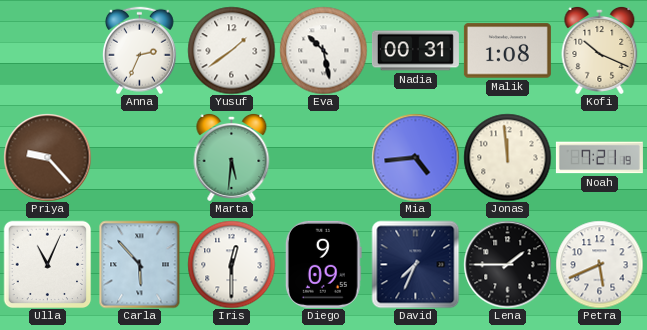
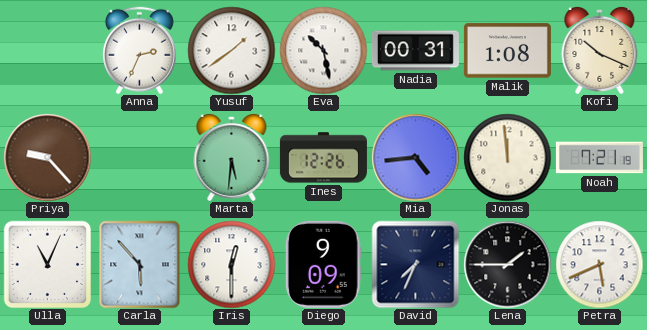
Ines: none -> 12:26 (323, 158)
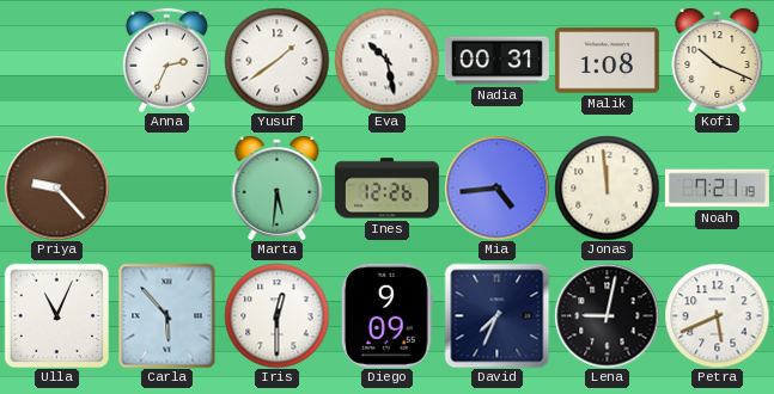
Lena: 1:45 -> 9:02 (607, 315)
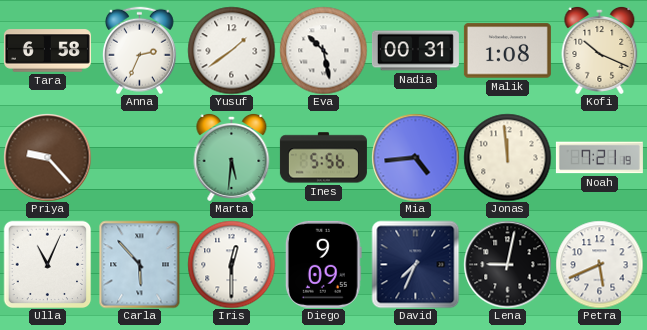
Tara: none -> 6:58 (47, 51)
Ines: 12:26 -> 5:56 (323, 158)
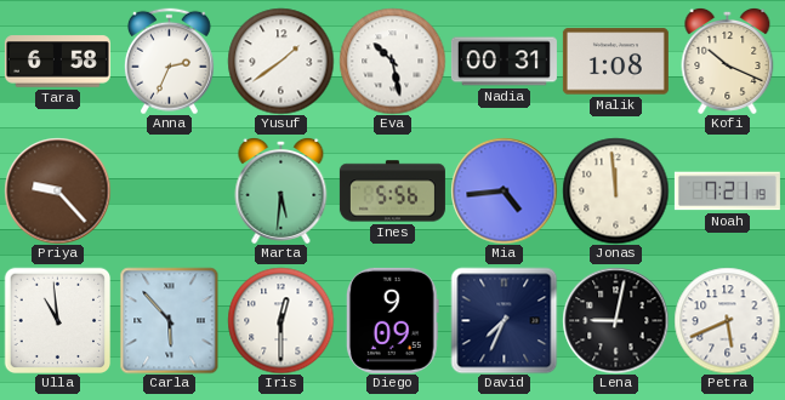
Ulla: 11:04 -> 10:59 (57, 320)
